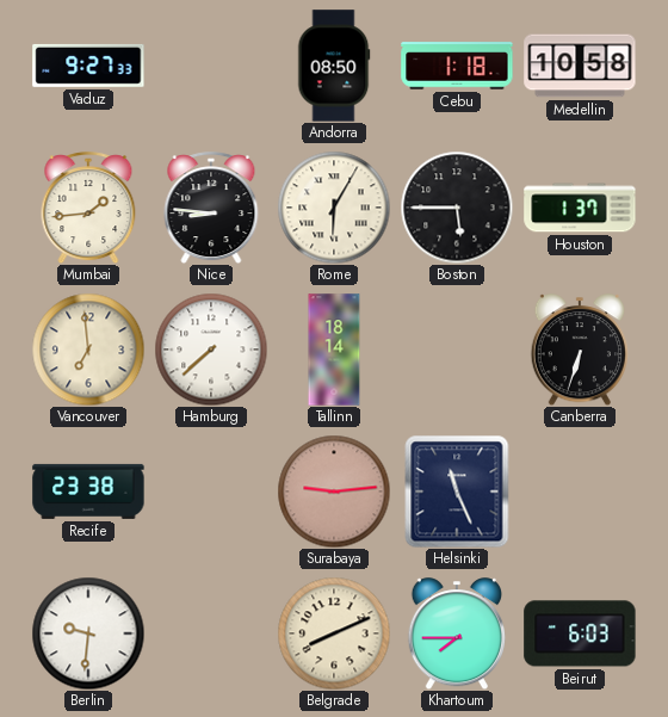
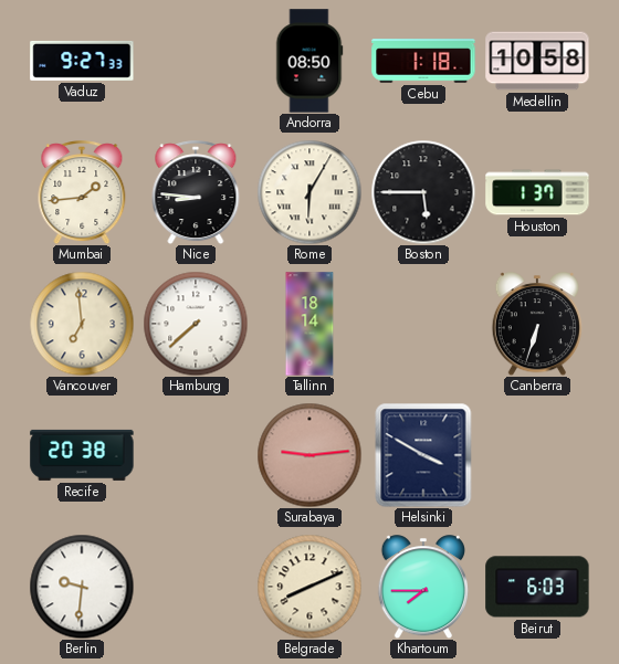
Recife: 23:38 -> 20:38 (82, 455)
Helsinki: 11:26 -> 3:50 (423, 455)
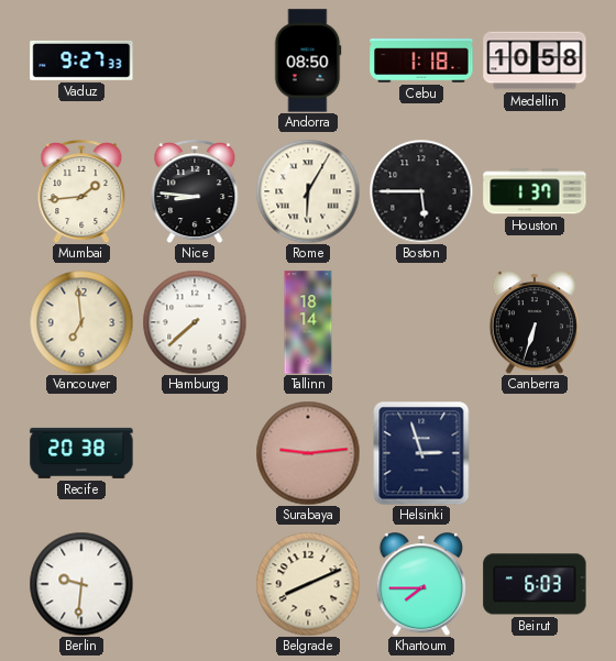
Helsinki: 3:50 -> 2:57 (421, 453)
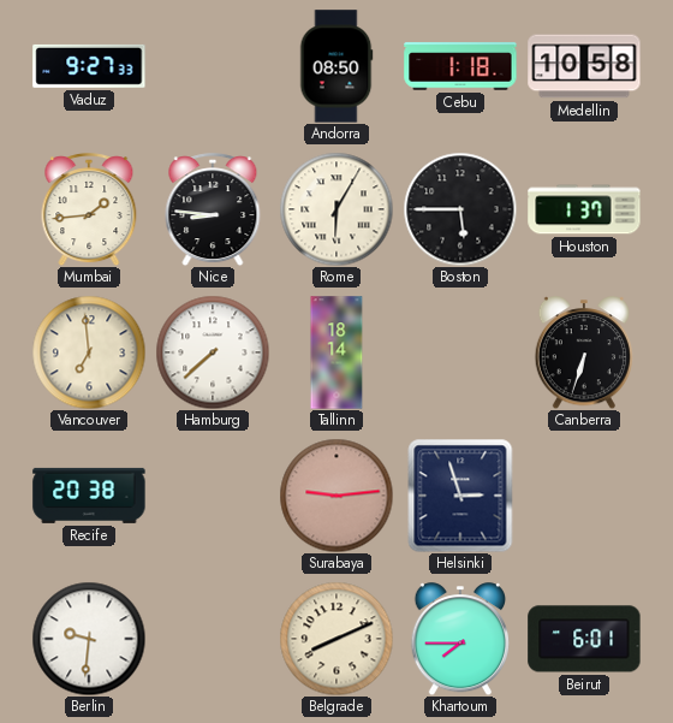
Beirut: 6:03 -> 6:01 (584, 639)
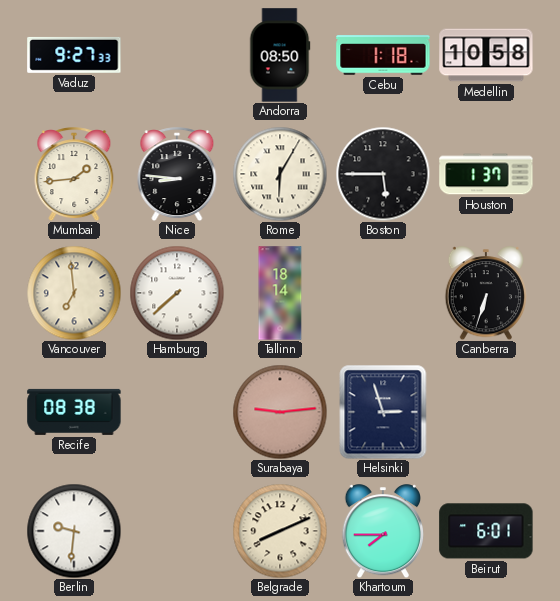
Recife: 20:38 -> 08:38 (74, 412)
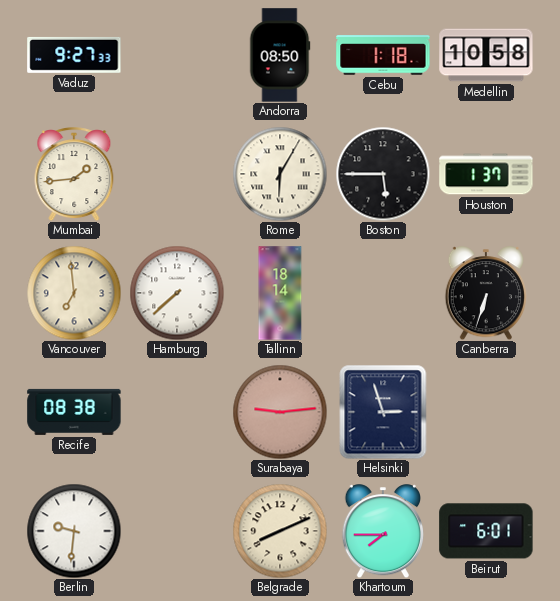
Nice: 8:46 -> none (177, 174)
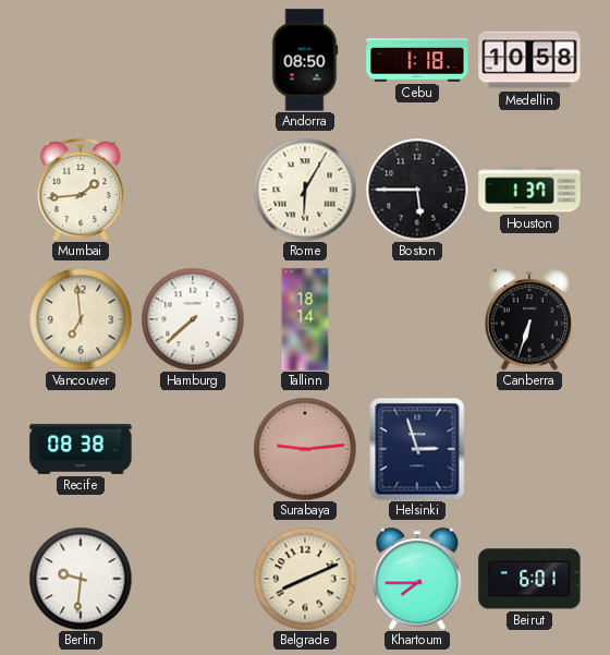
Vaduz: 9:27 -> none (74, 55)
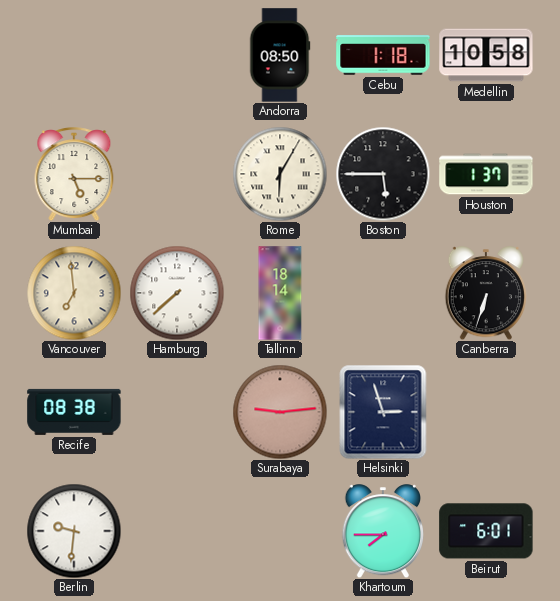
Mumbai: 1:44 -> 5:15 (74, 174)
Belgrade: 8:11 -> none (305, 579)
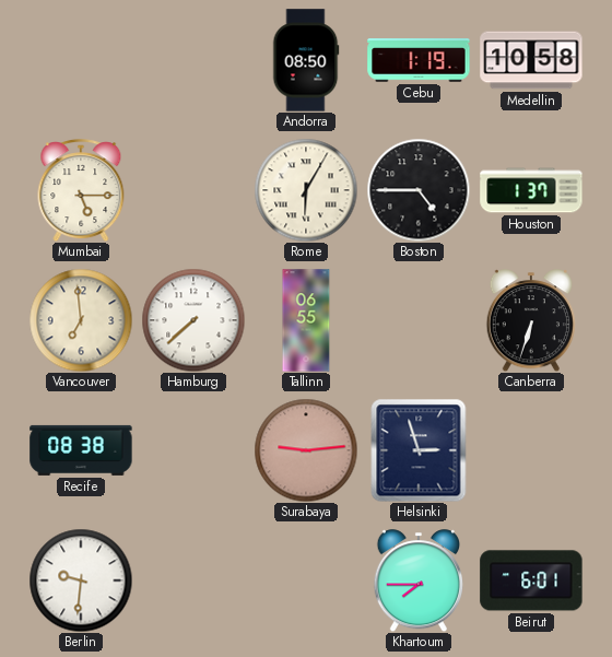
Cebu: 1:18 -> 1:19 (419, 60)
Boston: 5:45 -> 4:45 (419, 190)
Tallinn: 18:14 -> 06:55 (306, 320)
